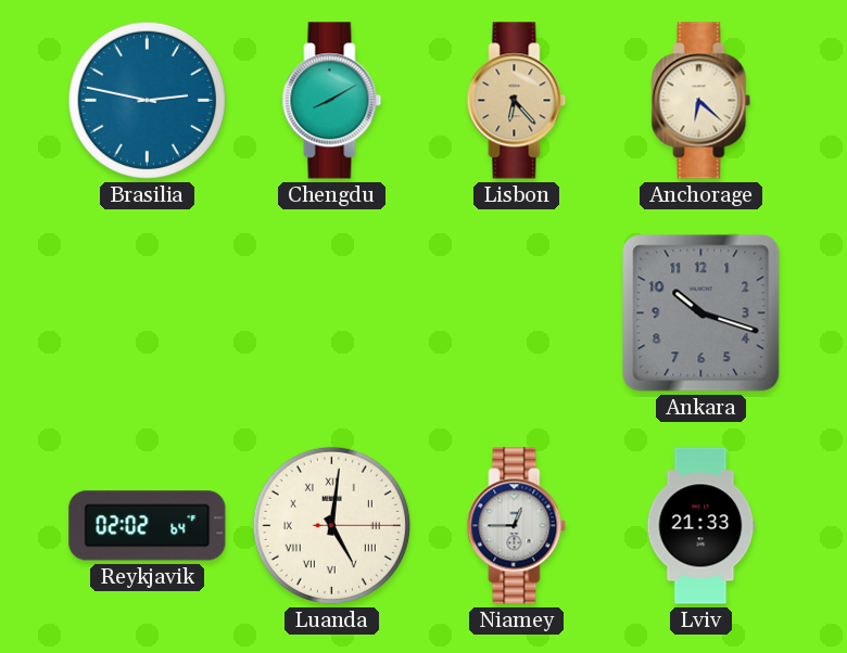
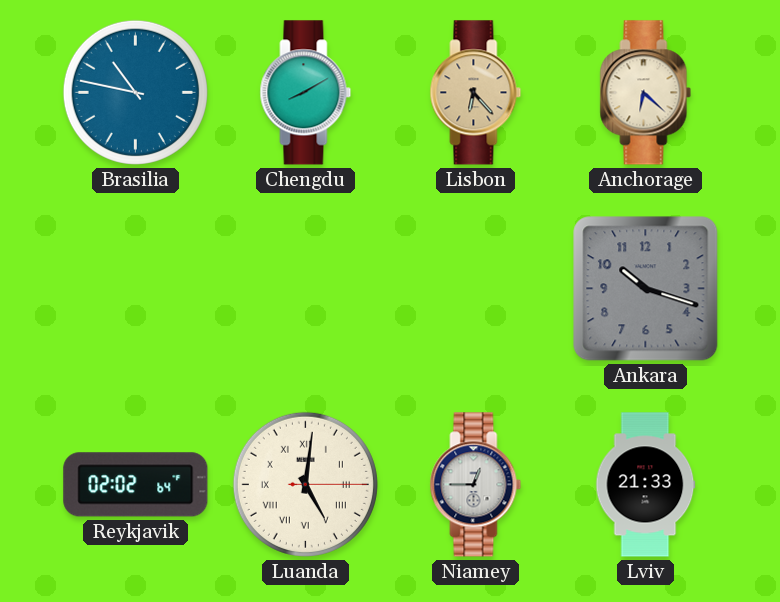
Brasilia: 2:47 -> 10:47 (135, 92)
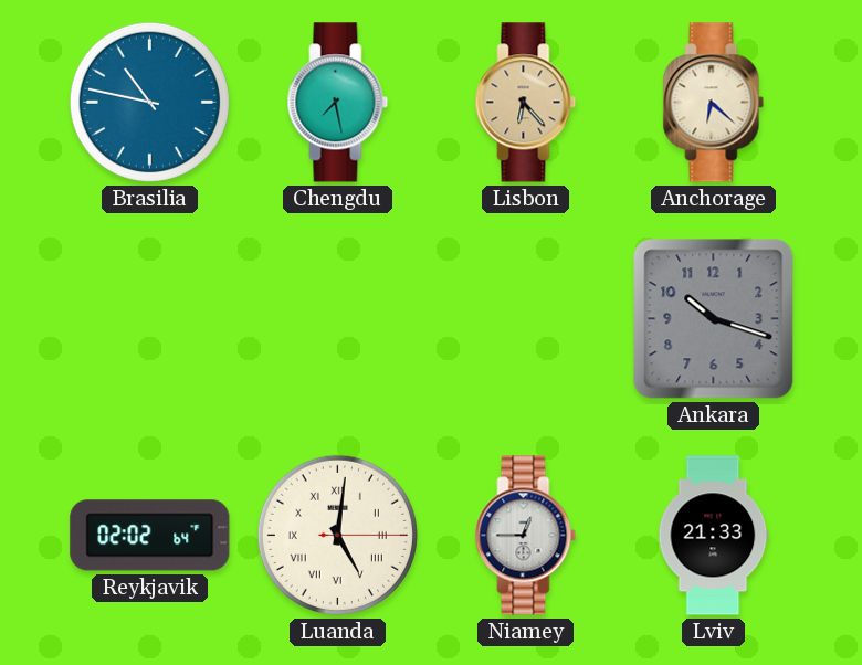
Chengdu: 8:10 -> 7:28 (338, 103)
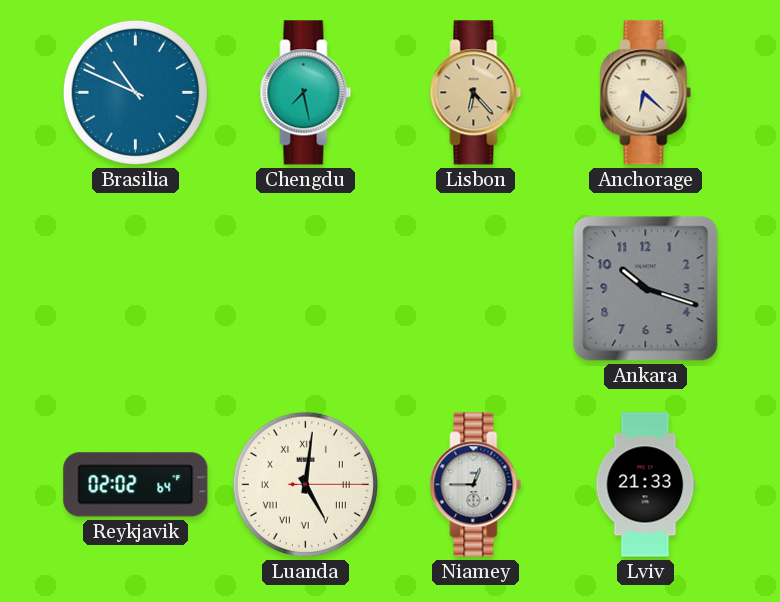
Brasilia: 10:47 -> 10:49 (135, 92)
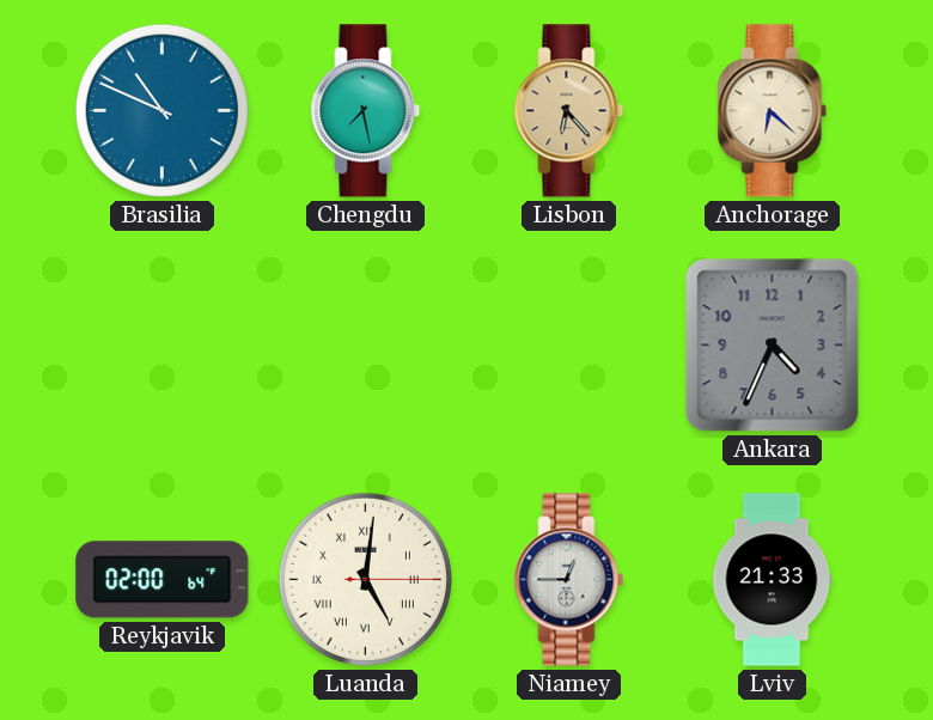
Ankara: 10:18 -> 4:34 (773, 346)
Reykjavik: 02:02 -> 02:00 (163, 580)
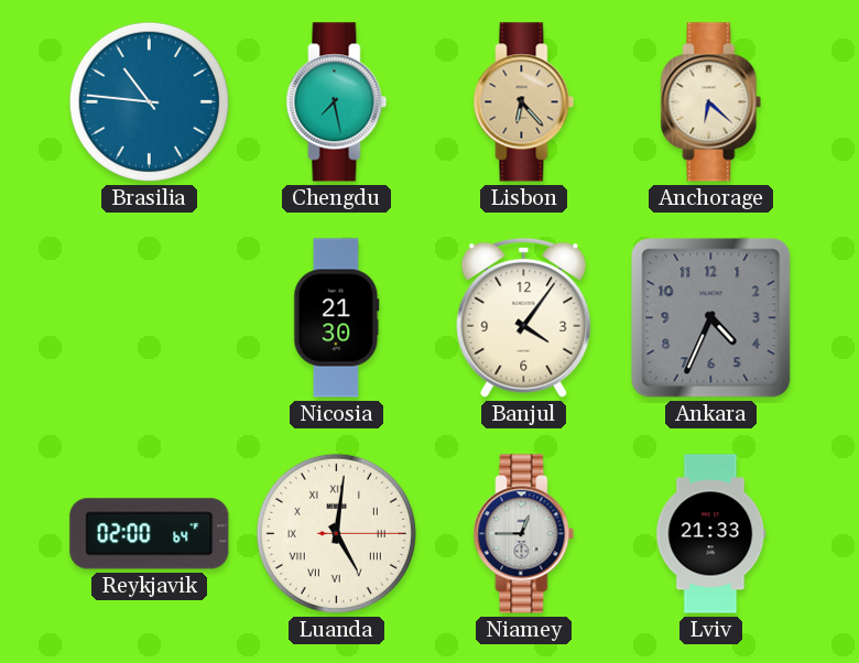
Brasilia: 10:49 -> 10:46 (149, 101)
Nicosia: none -> 21:30 (337, 318)
Banjul: none -> 4:06 (524, 317)
